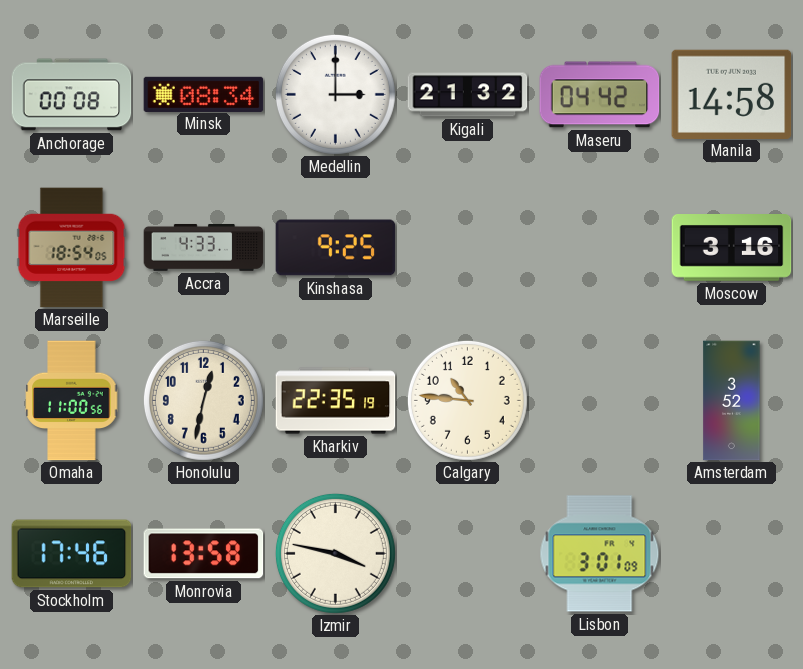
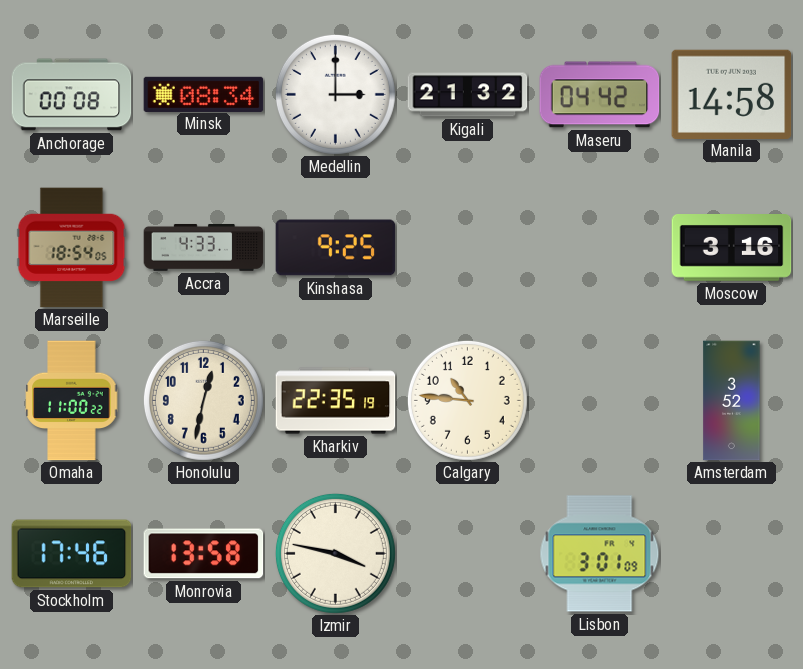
Omaha: 11:00:56 -> 11:00:22 (72, 401)
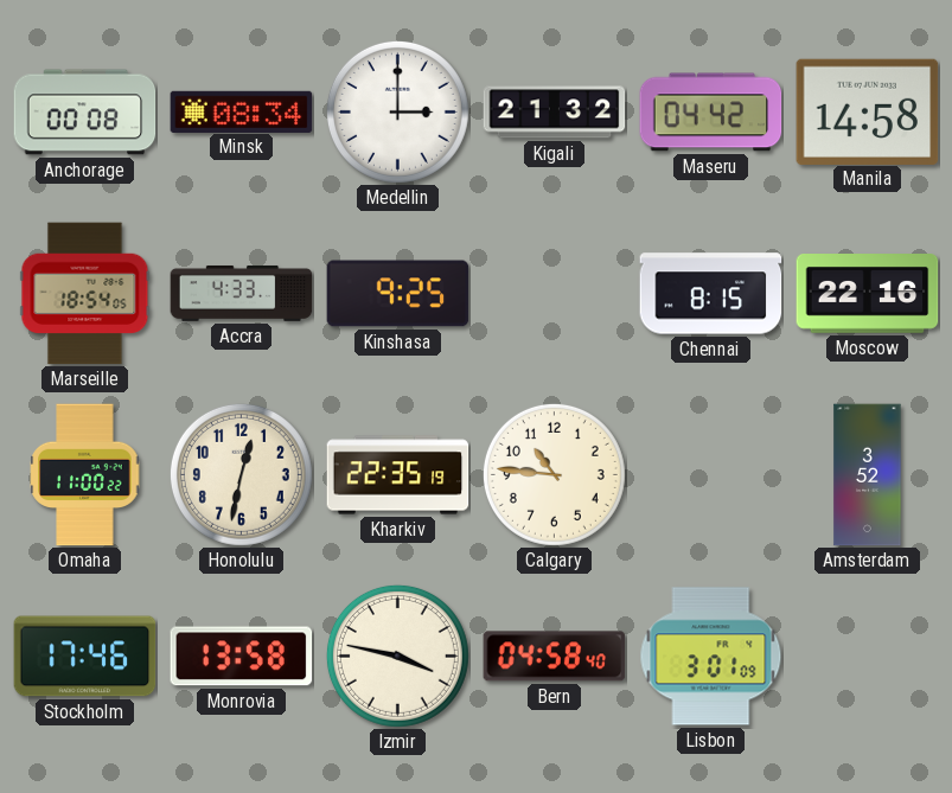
Chennai: none -> 8:15 (711, 294)
Moscow: 3:16 -> 22:16 (868, 294)
Bern: none -> 04:58 (555, 657)
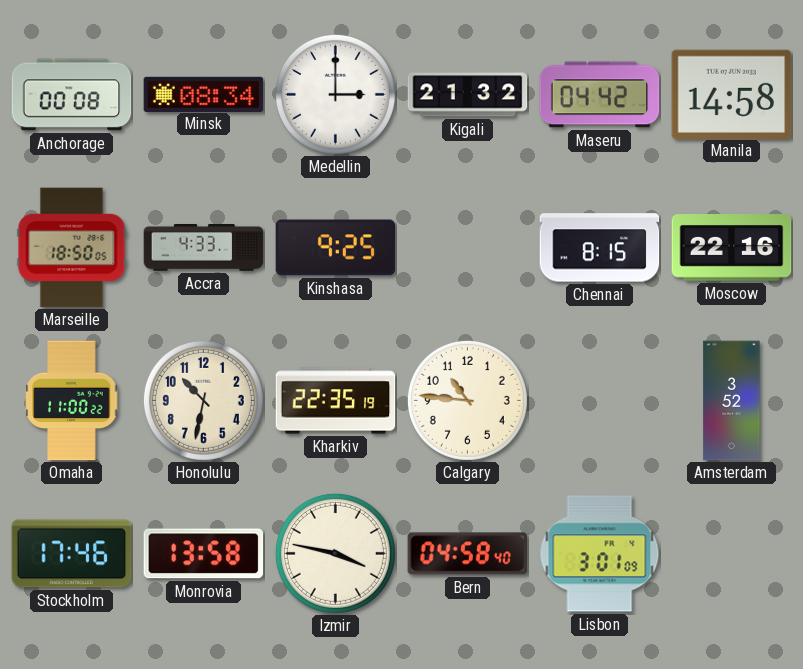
Marseille: 18:54 -> 18:50 (72, 248)
Honolulu: 12:32 -> 10:32 (203, 400)
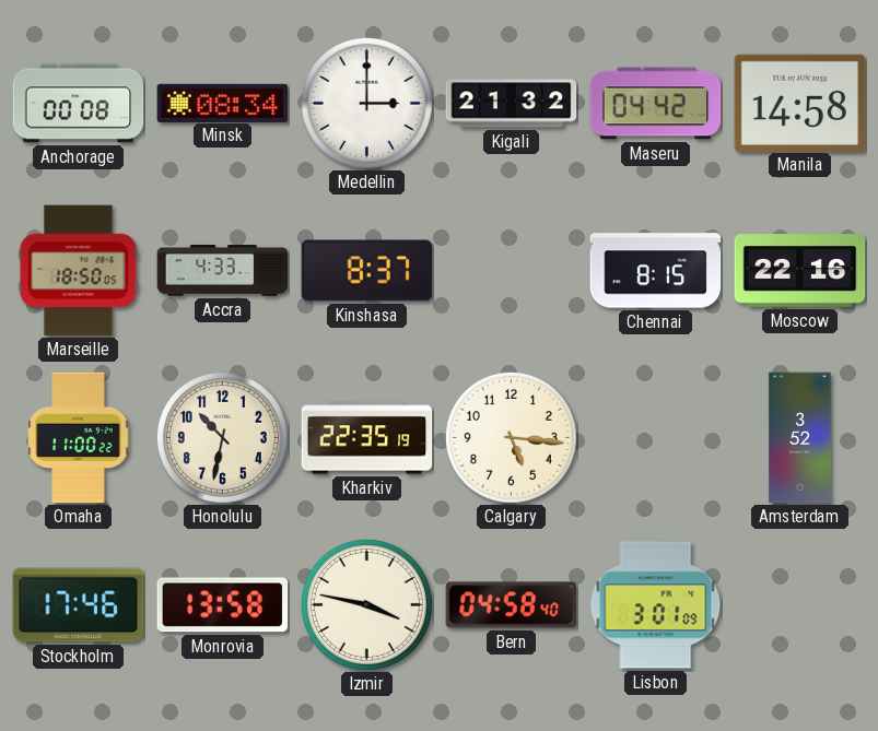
Kinshasa: 9:25 -> 8:37 (367, 271)
Calgary: 10:46 -> 5:16 (511, 437)
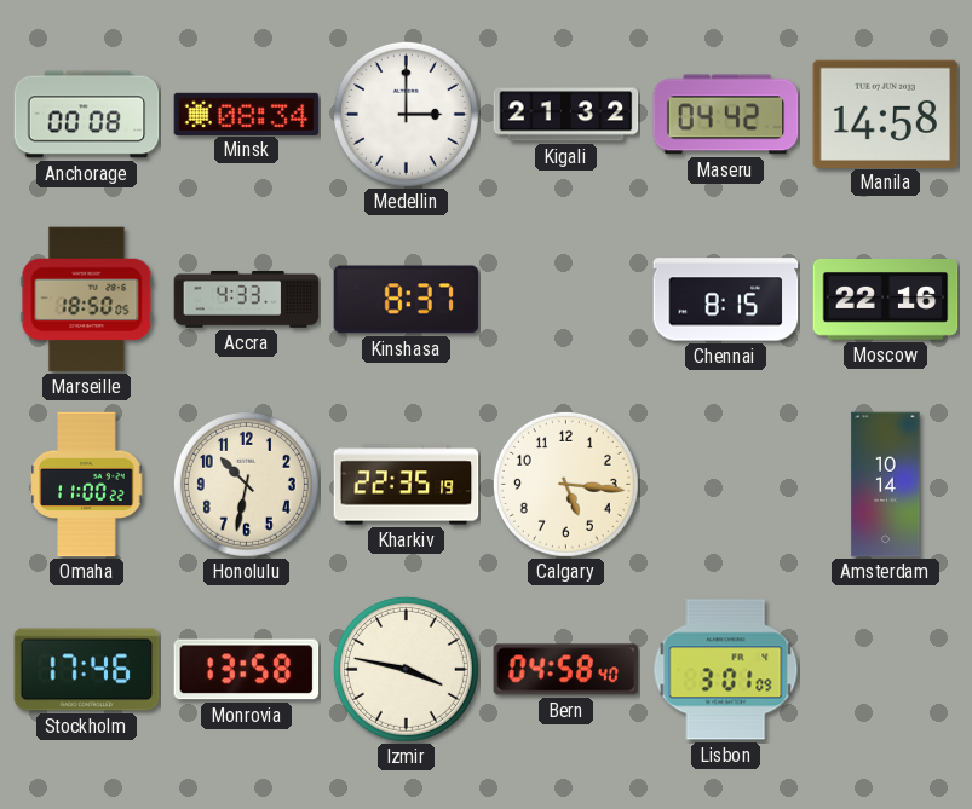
Amsterdam: 3:52 -> 10:14 (886, 485)
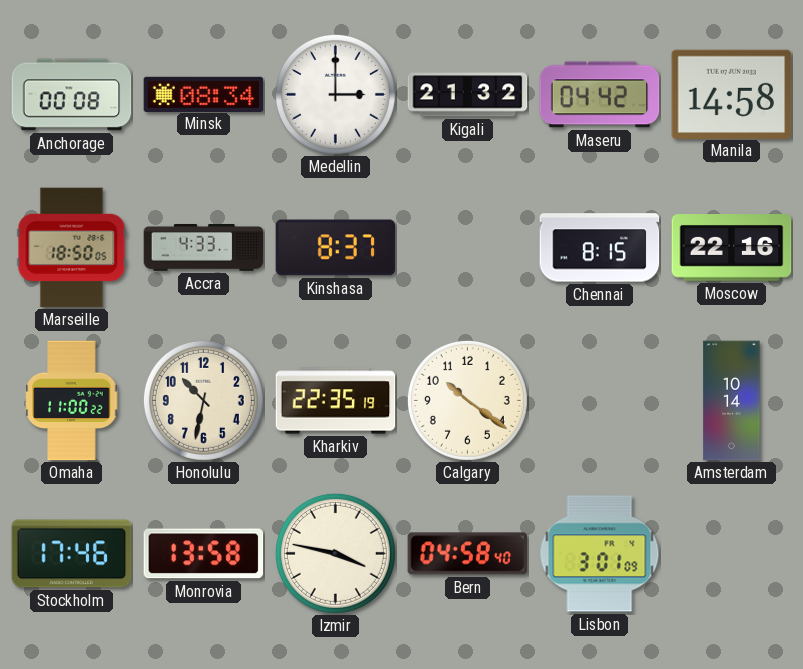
Calgary: 5:16 -> 10:21 (467, 400)
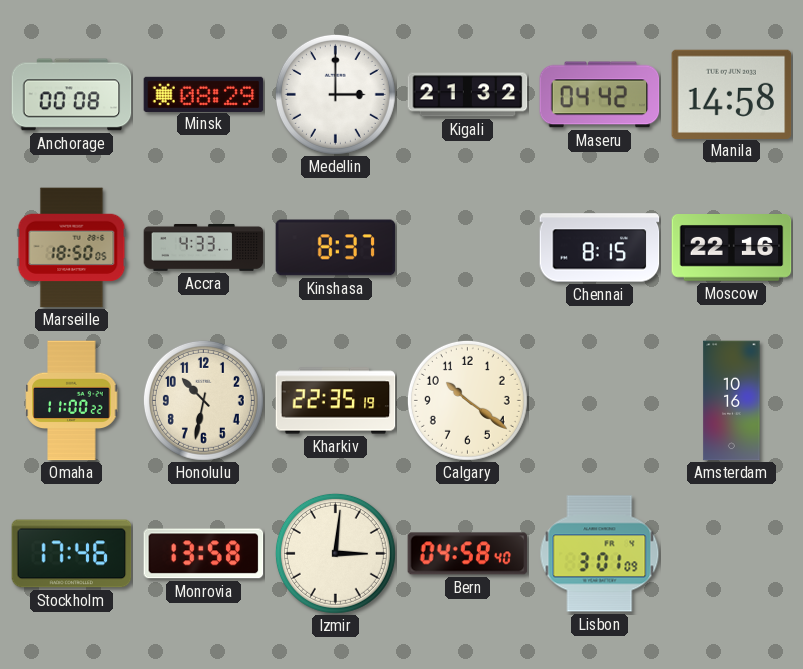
Minsk: 08:34 -> 08:29 (204, 94)
Amsterdam: 10:14 -> 10:16 (732, 401)
Izmir: 3:47 -> 3:01 (335, 553)
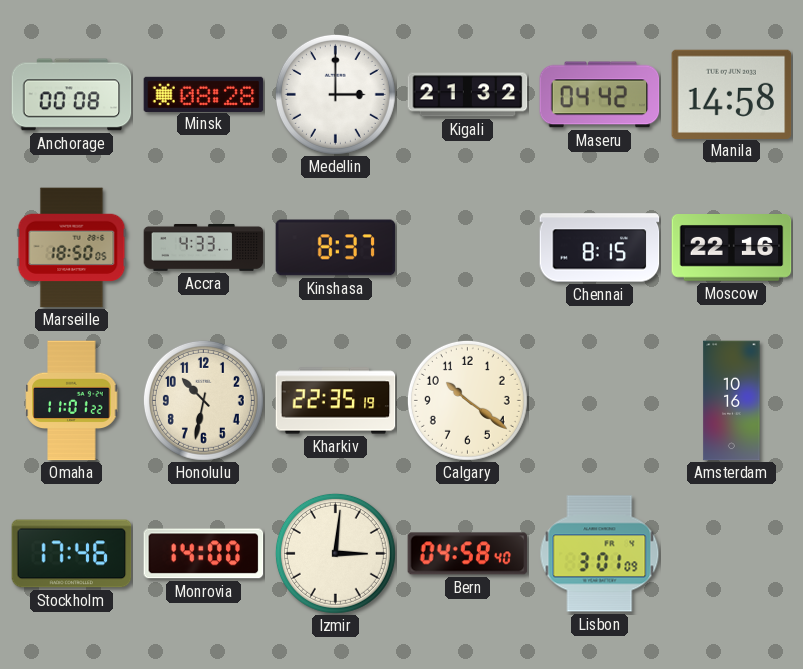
Minsk: 08:29 -> 08:28 (204, 94)
Omaha: 11:00 -> 11:01 (72, 401)
Monrovia: 13:58 -> 14:00 (204, 554)
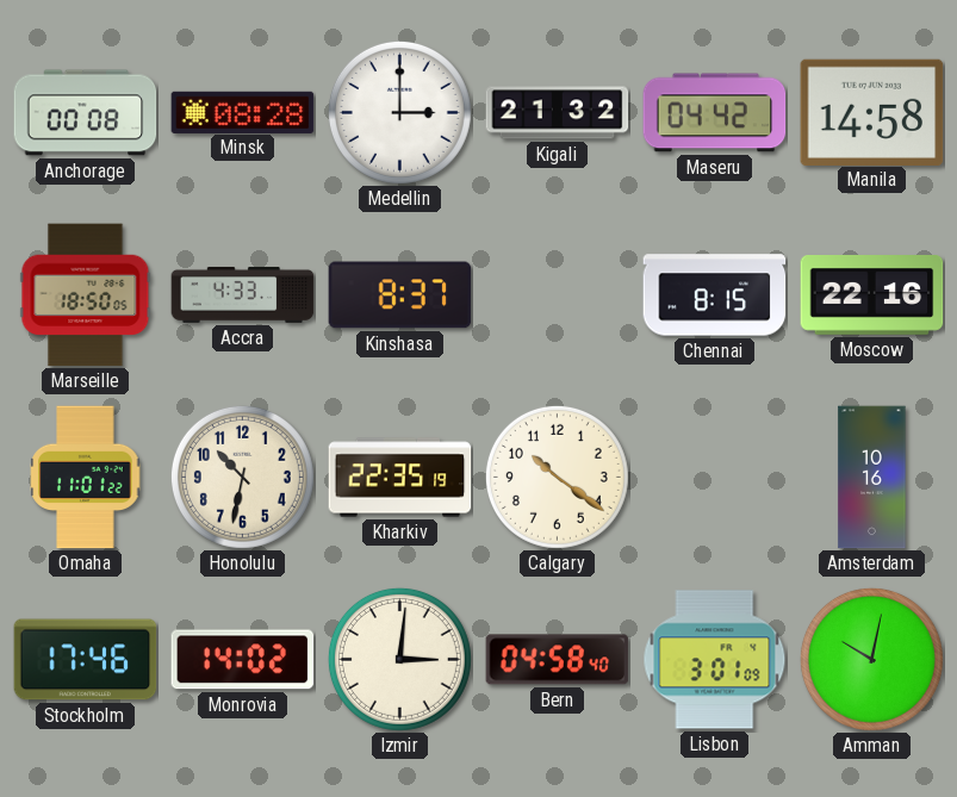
Monrovia: 14:00 -> 14:02 (243, 660)
Amman: none -> 10:02 (871, 659)
